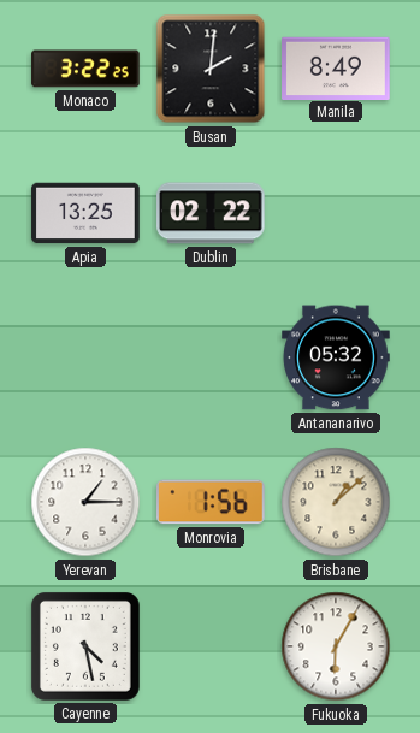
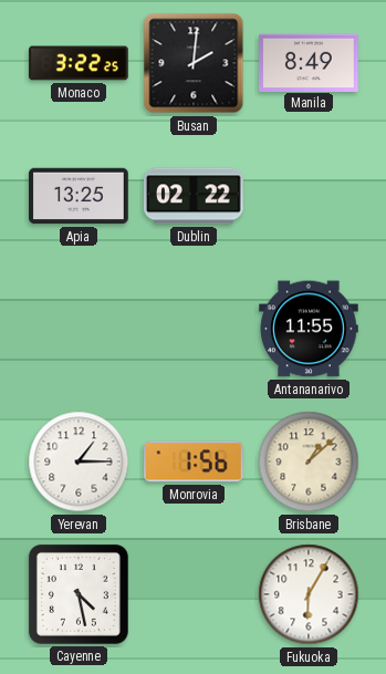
Antananarivo: 05:32 -> 11:55 (309, 329)
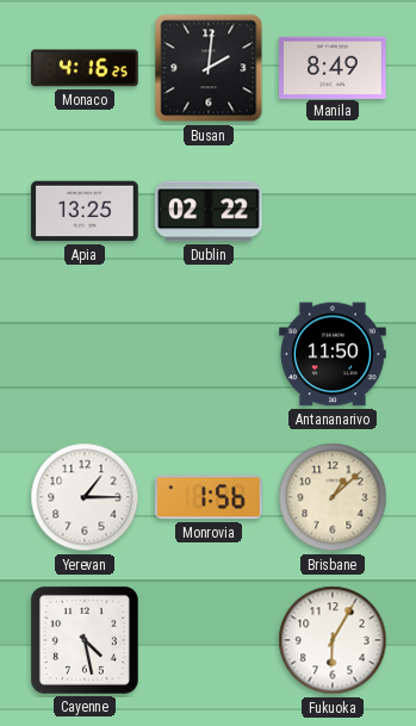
Monaco: 3:22 -> 4:16 (85, 68)
Antananarivo: 11:55 -> 11:50 (333, 354)
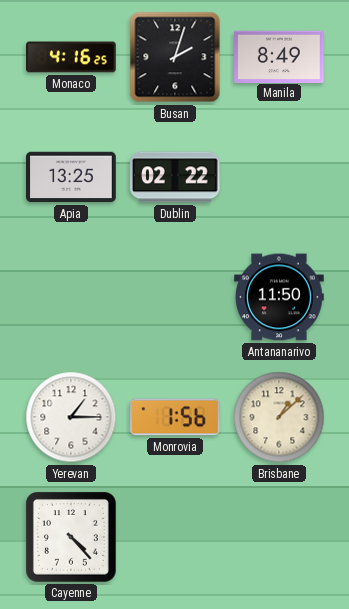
Busan: 2:01 -> 2:03 (175, 57)
Cayenne: 4:28 -> 4:23 (71, 537)
Fukuoka: 6:05 -> none (333, 640)
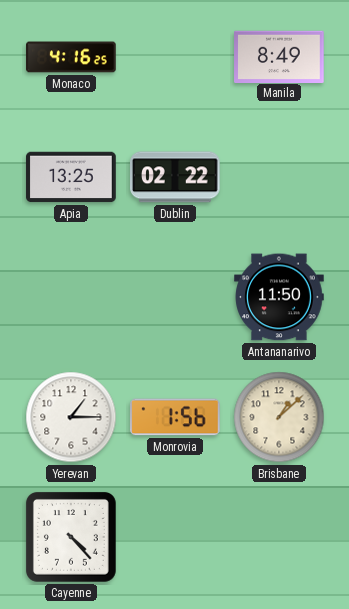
Busan: 2:03 -> none (175, 57)
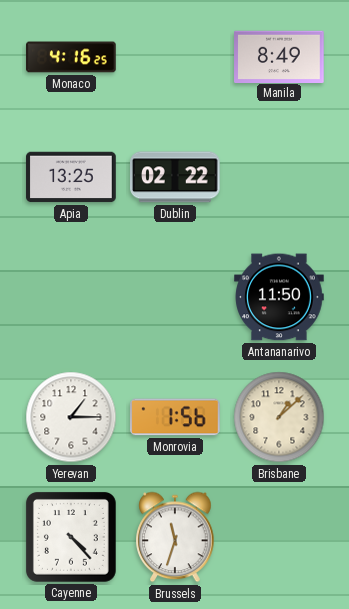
Brussels: none -> 11:33 (175, 537)
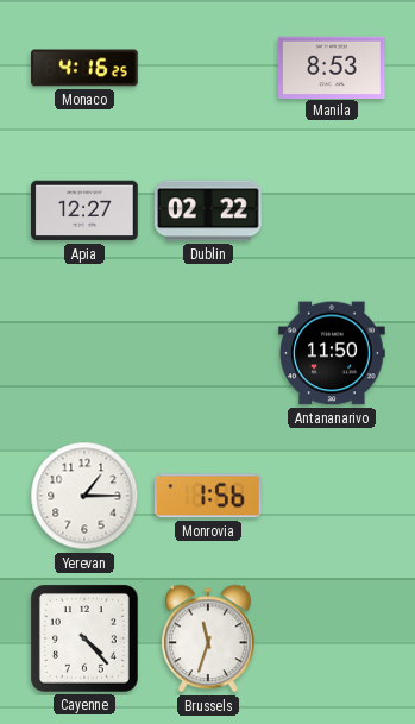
Manila: 8:49 -> 8:53 (332, 67)
Apia: 13:25 -> 12:27 (84, 210)
Brisbane: 1:08 -> none (279, 417)
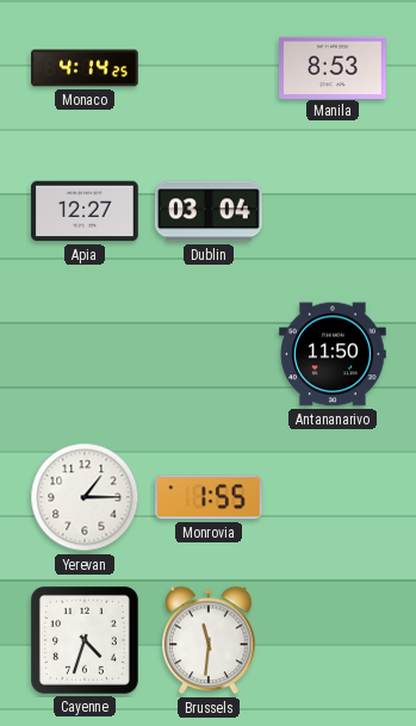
Monaco: 4:16 -> 4:14 (85, 68)
Dublin: 02:22 -> 03:04 (210, 211)
Monrovia: 1:56 -> 1:55 (210, 497)
Cayenne: 4:23 -> 4:33 (85, 640)
Brussels: 11:33 -> 11:31 (209, 640)
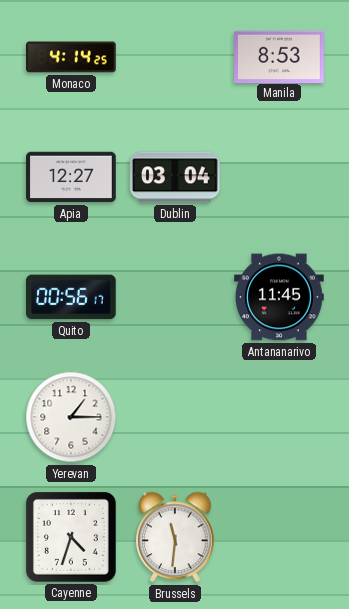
Quito: none -> 00:56 (72, 297)
Antananarivo: 11:50 -> 11:45 (279, 297)
Monrovia: 1:55 -> none (210, 497)
